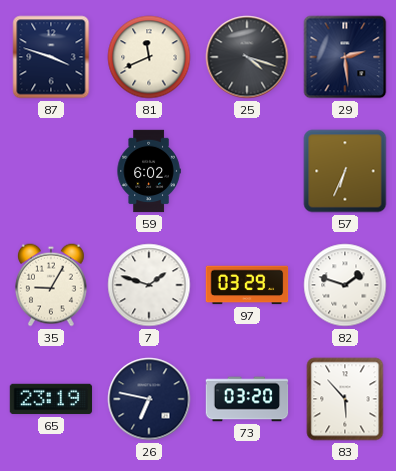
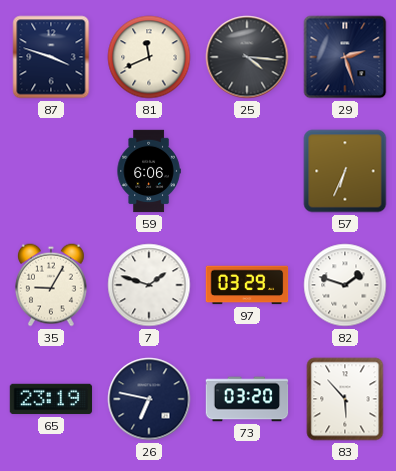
25: 4:18 -> 4:16 (247, 57)
29: 2:29 -> 2:27 (345, 57)
59: 6:02 -> 6:06 (149, 171)
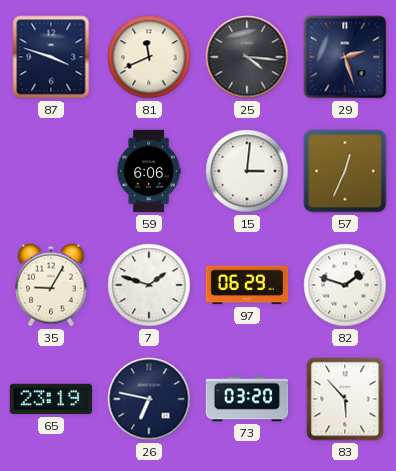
15: none -> 3:01 (247, 171)
57: 6:34 -> 12:34 (345, 171)
97: 03:29 -> 06:29 (247, 285)
